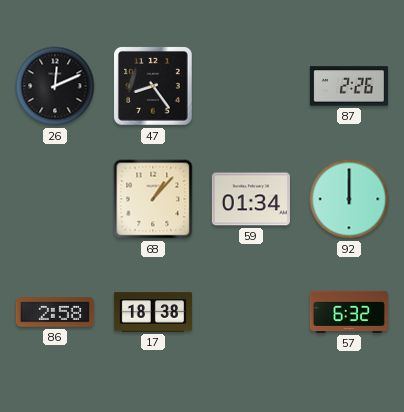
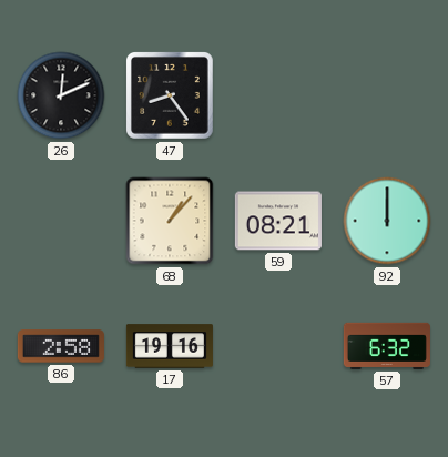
87: 2:26 -> none (349, 86)
59: 01:34 -> 08:21 (278, 221)
17: 18:38 -> 19:16 (170, 346)
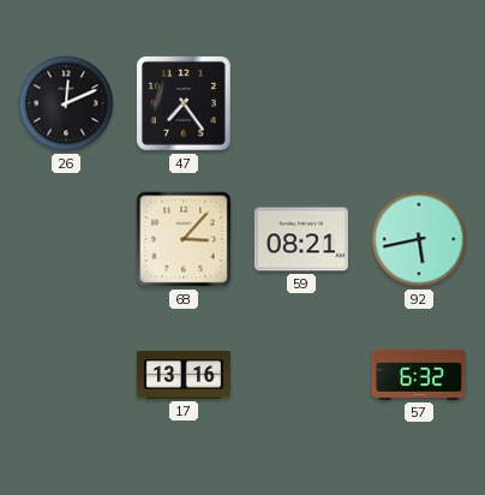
47: 8:24 -> 7:24 (185, 105)
68: 1:07 -> 3:07 (184, 239)
92: 12:00 -> 5:43 (419, 239)
86: 2:58 -> none (61, 346)
17: 19:16 -> 13:16 (184, 375)
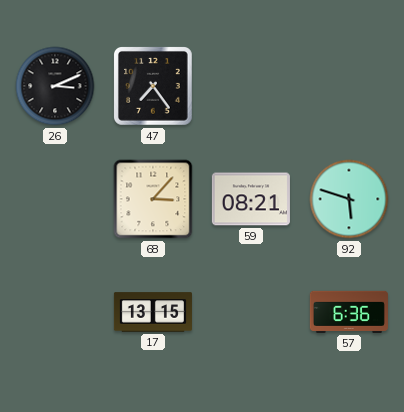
26: 12:11 -> 3:11 (55, 86)
92: 5:43 -> 5:48 (349, 199)
17: 13:16 -> 13:15 (153, 312)
57: 6:32 -> 6:36 (349, 312)
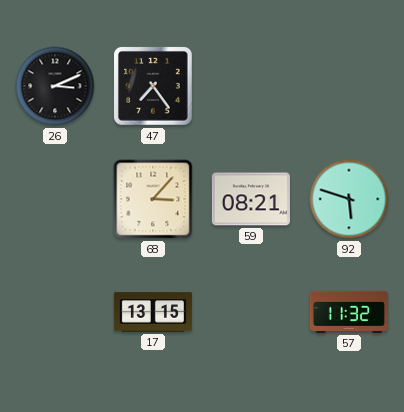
57: 6:36 -> 11:32 (349, 312)
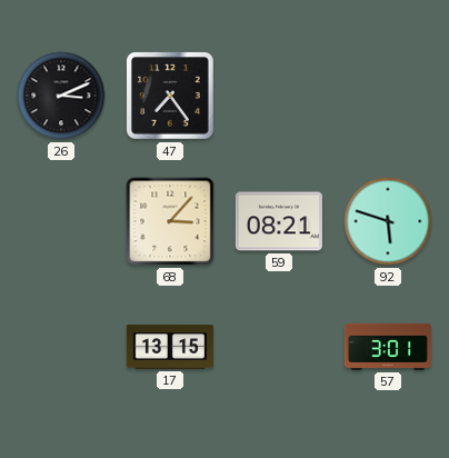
57: 11:32 -> 3:01 (388, 347)
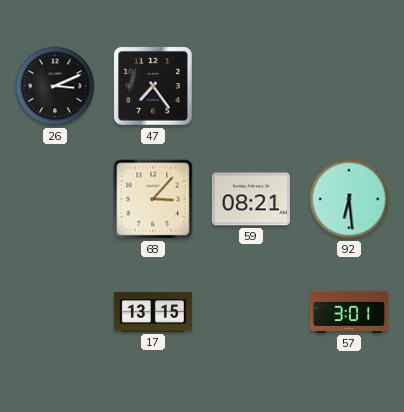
92: 5:48 -> 6:29 (349, 199)
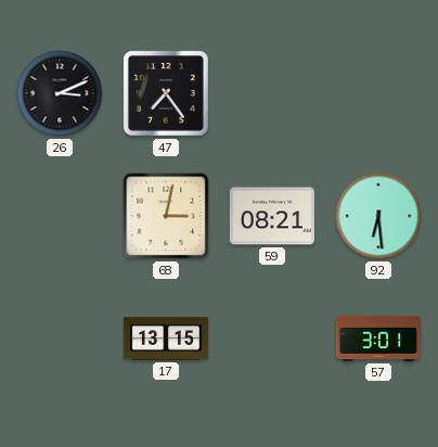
68: 3:07 -> 3:02 (166, 216)
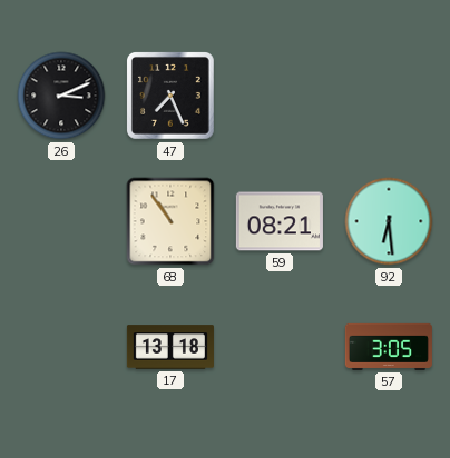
47: 7:24 -> 7:26 (172, 97)
68: 3:02 -> 10:54 (170, 221)
17: 13:15 -> 13:18 (170, 347)
57: 3:01 -> 3:05 (389, 347)
